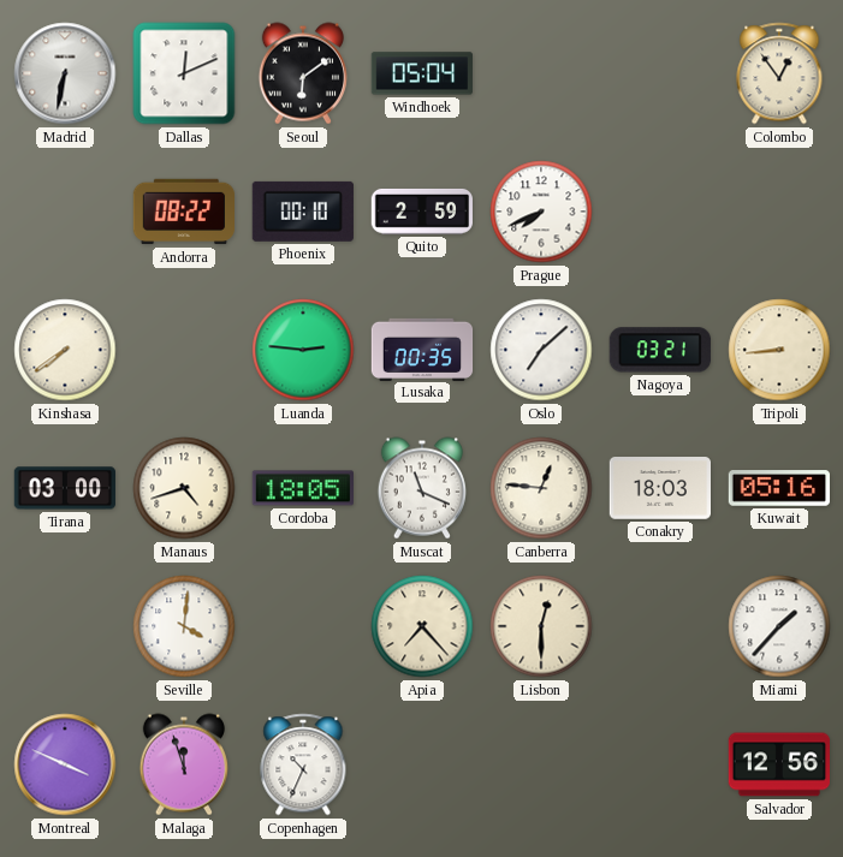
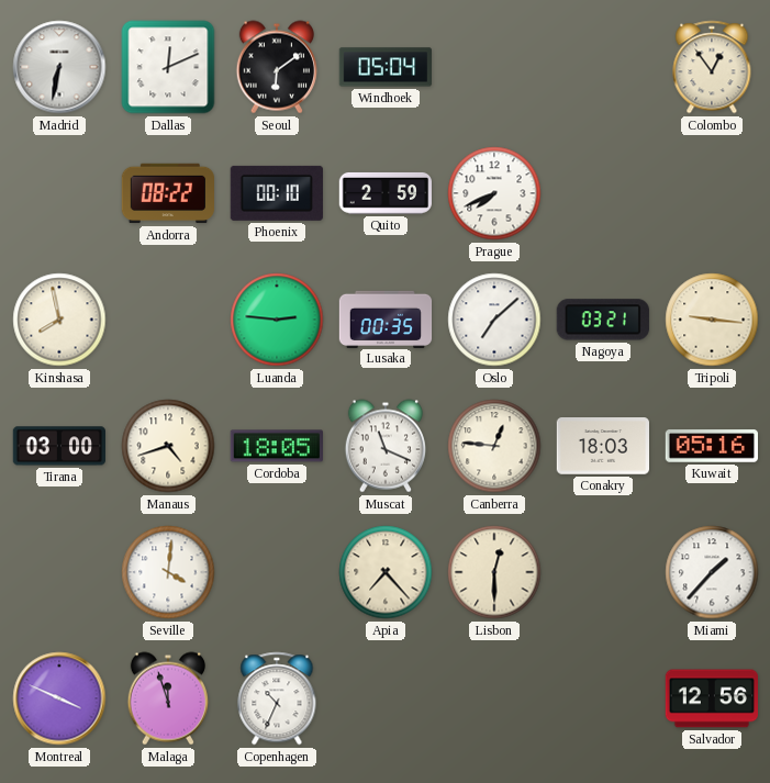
Kinshasa: 7:39 -> 7:58 (59, 320)
Tripoli: 8:44 -> 9:16 (712, 320)
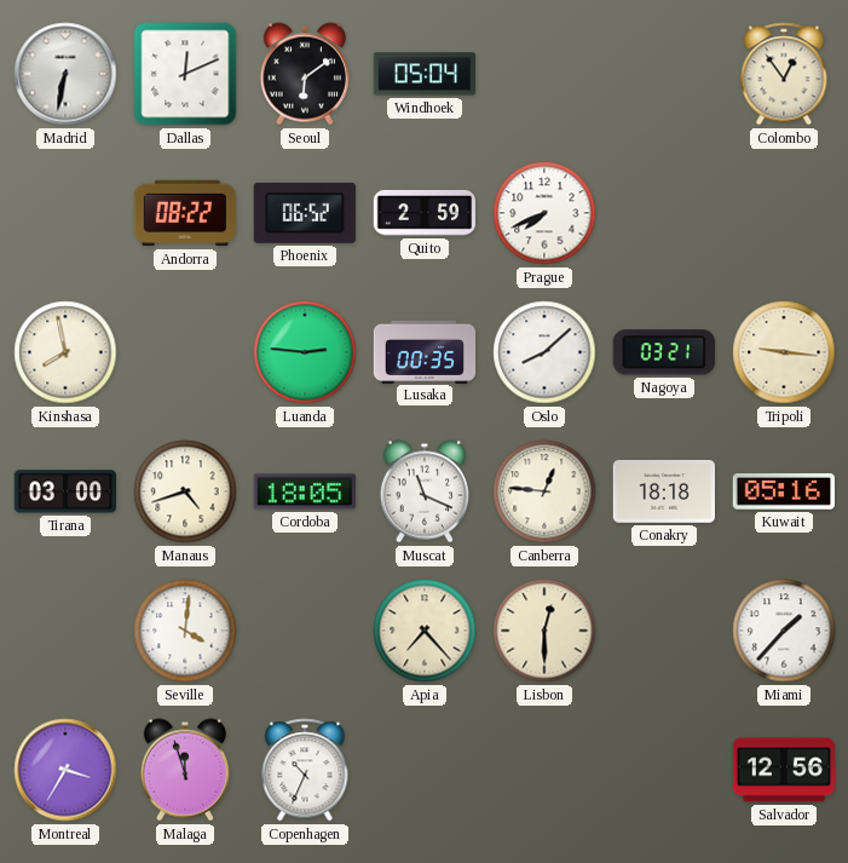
Phoenix: 00:10 -> 06:52 (305, 213)
Oslo: 7:08 -> 8:08 (544, 352)
Conakry: 18:03 -> 18:18 (663, 493)
Montreal: 3:49 -> 3:35 (65, 770)
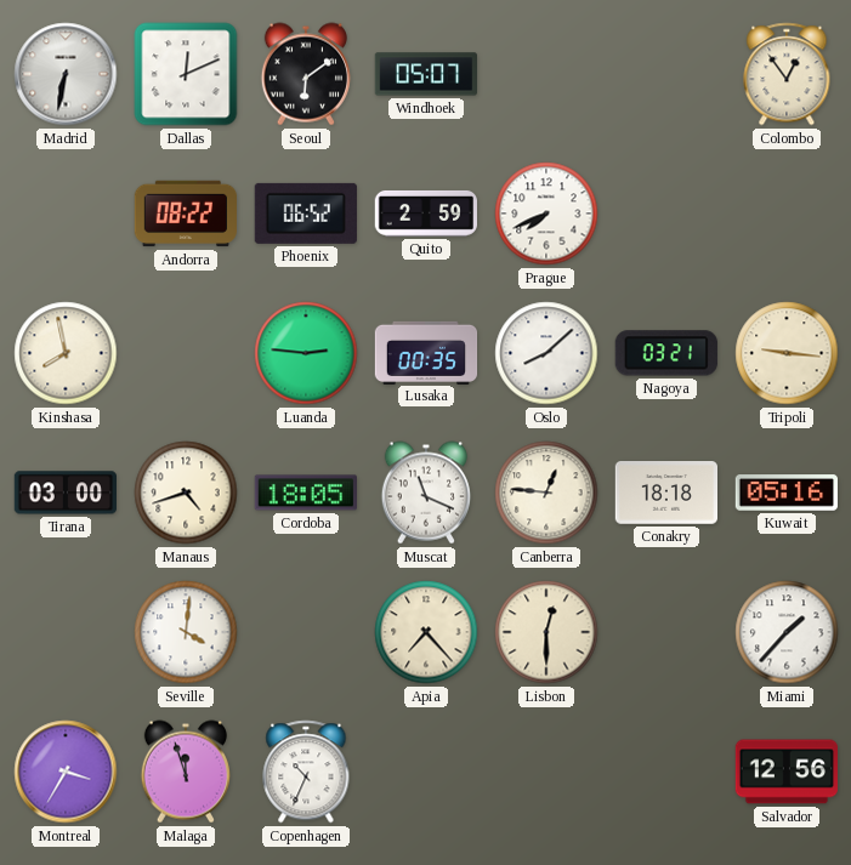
Windhoek: 05:04 -> 05:07 (425, 74)
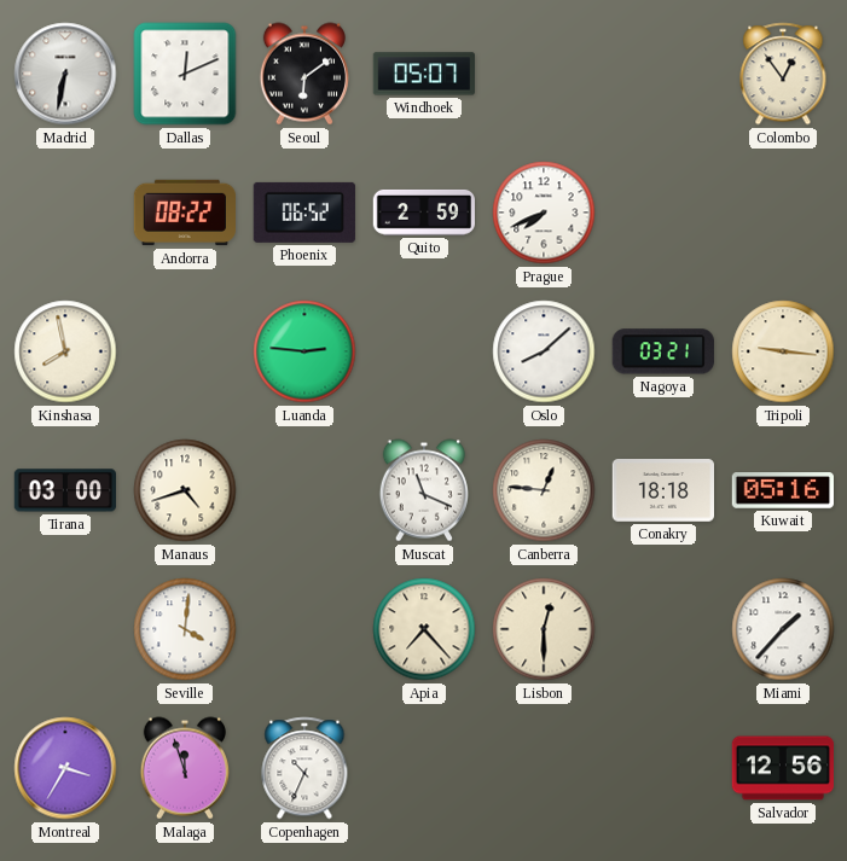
Lusaka: 00:35 -> none (426, 352)
Cordoba: 18:05 -> none (305, 493)
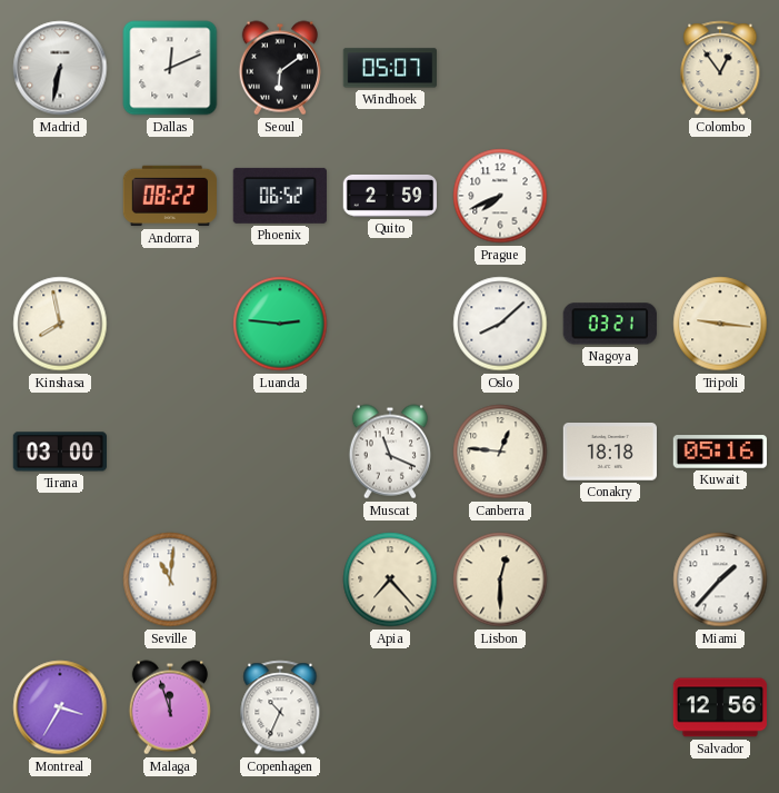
Manaus: 4:42 -> none (185, 490)
Seville: 4:01 -> 11:01 (170, 579)
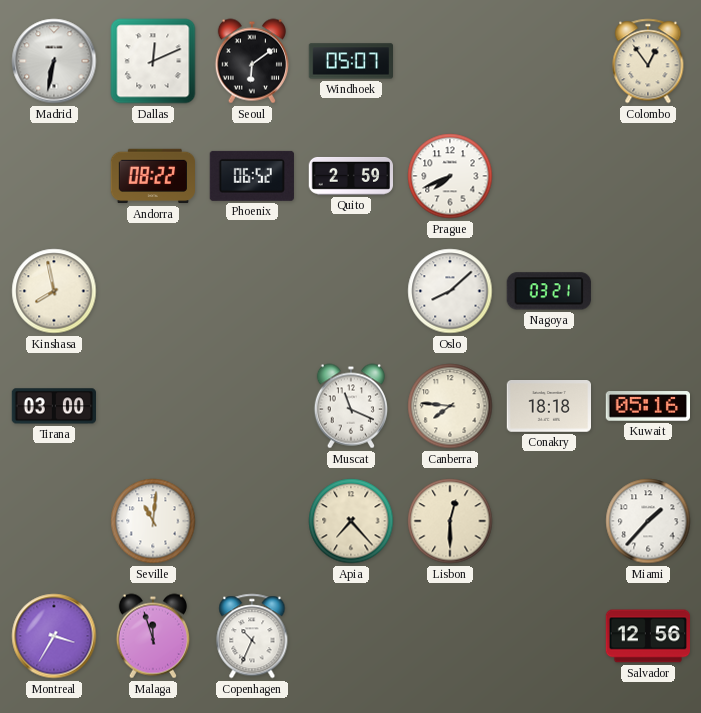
Luanda: 2:46 -> none (280, 324)
Tripoli: 9:16 -> none (720, 324)
Canberra: 12:46 -> 7:46 (450, 406)
